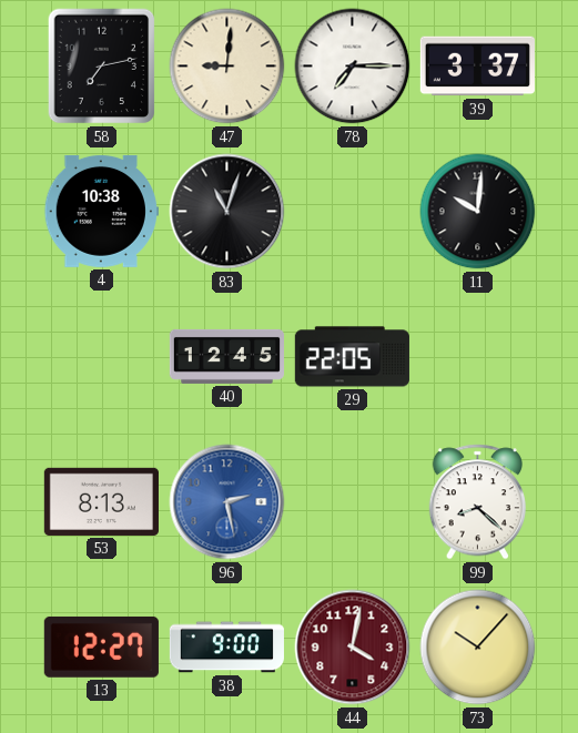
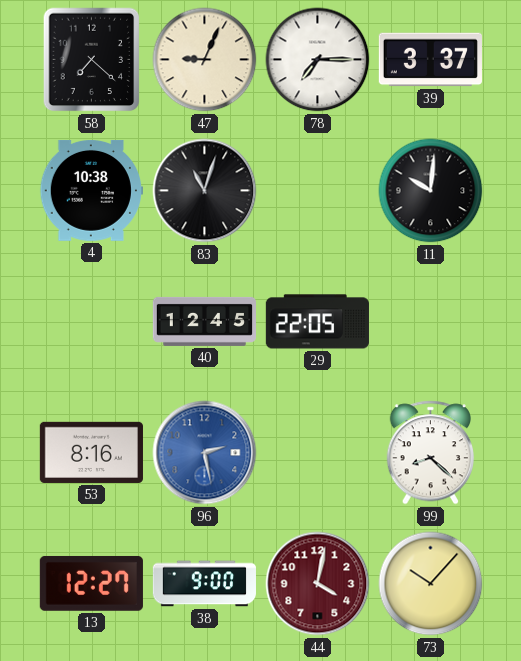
58: 7:13 -> 7:22 (92, 60)
47: 9:01 -> 9:04 (205, 60)
53: 8:13 -> 8:16 (91, 452)
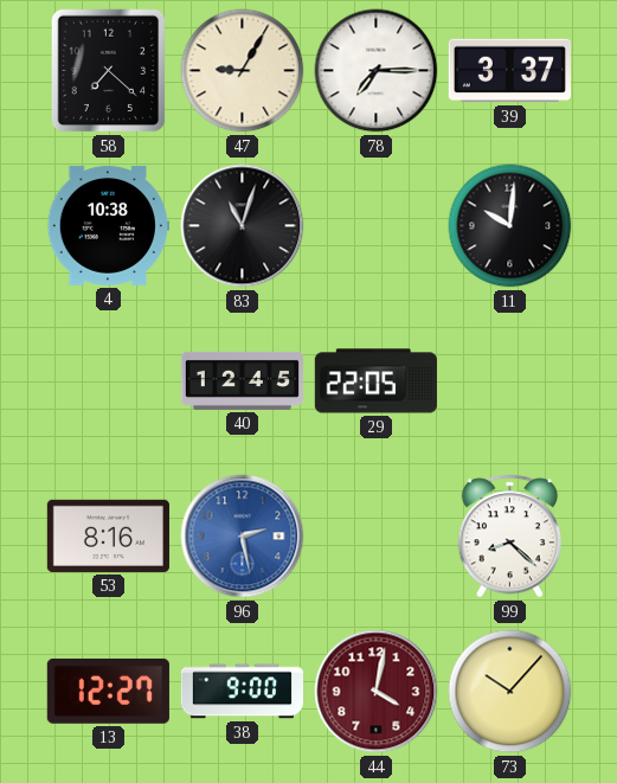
47: 9:04 -> 9:05 (243, 71)
